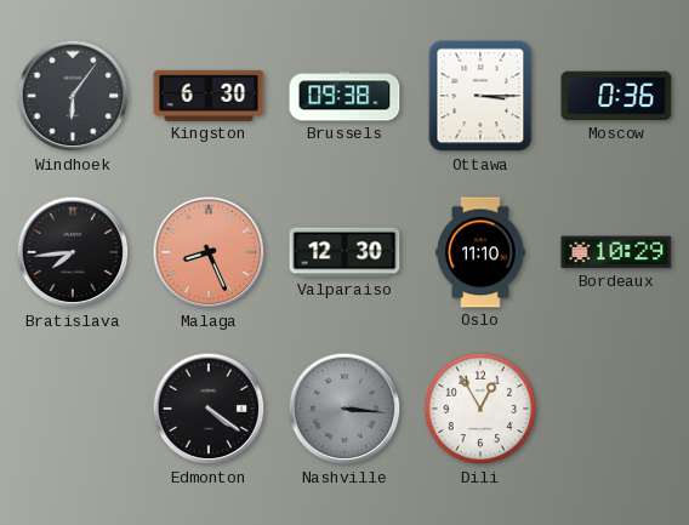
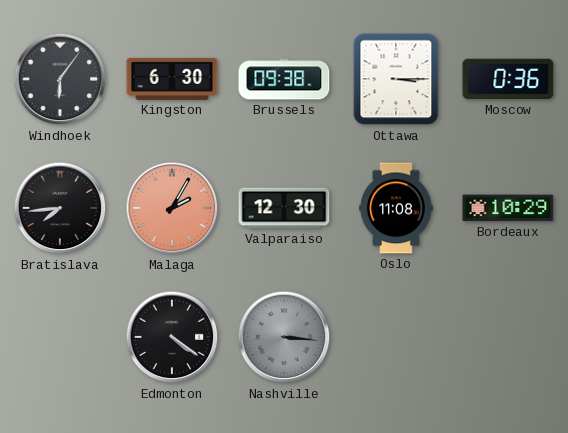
Malaga: 8:26 -> 2:05 (172, 208)
Oslo: 11:10 -> 11:08 (396, 208)
Dili: 12:55 -> none (480, 409)
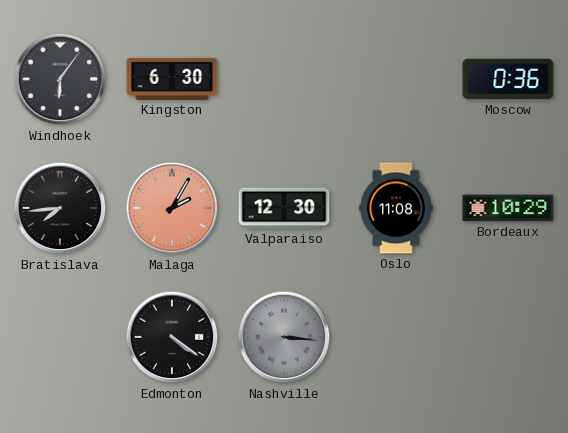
Brussels: 09:38 -> none (284, 79)
Ottawa: 3:15 -> none (396, 79)
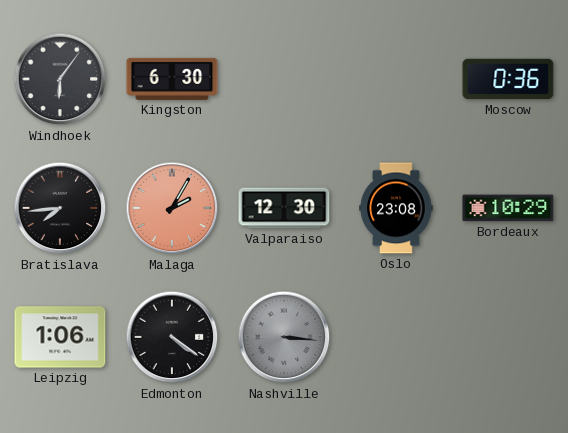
Oslo: 11:08 -> 23:08 (396, 208)
Leipzig: none -> 1:06 (60, 337)
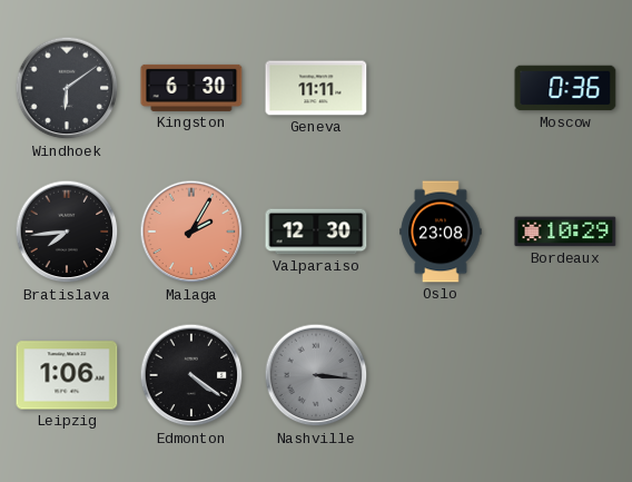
Windhoek: 6:06 -> 6:09 (67, 88)
Geneva: none -> 11:11 (316, 88)
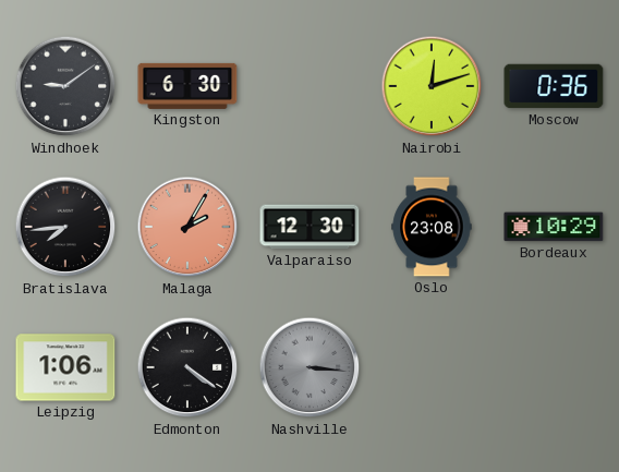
Windhoek: 6:09 -> 9:09 (65, 86)
Geneva: 11:11 -> none (316, 88)
Nairobi: none -> 12:12 (432, 86)
